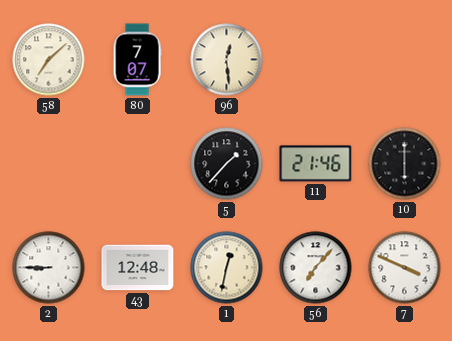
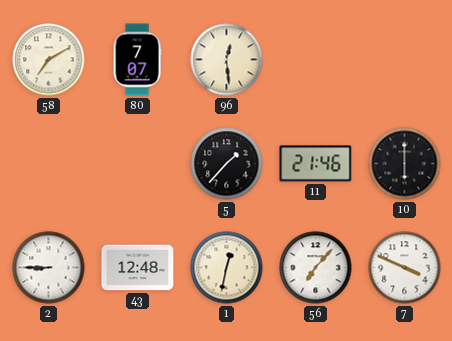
58: 7:08 -> 7:10 (49, 60)
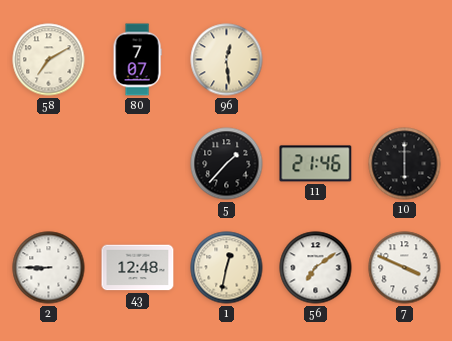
56: 7:07 -> 7:09 (316, 268)
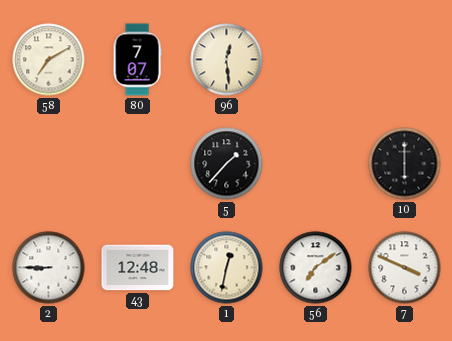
11: 21:46 -> none (316, 164)
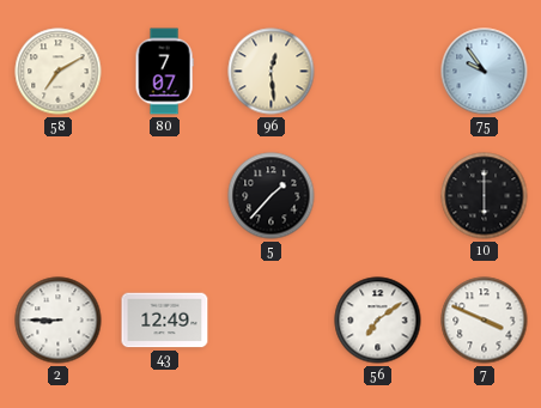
75: none -> 9:54 (485, 72)
43: 12:48 -> 12:49 (165, 321)
1: 12:32 -> none (227, 268)
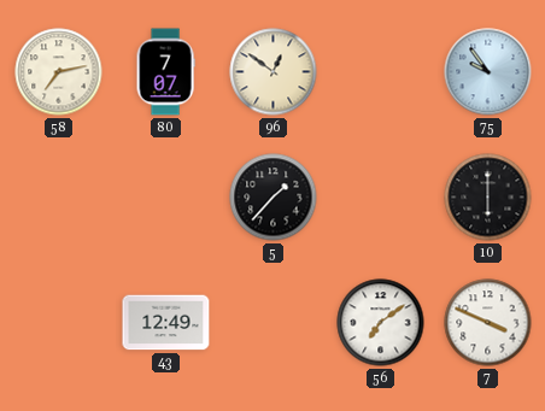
58: 7:10 -> 7:13 (59, 72)
96: 12:29 -> 12:51 (274, 72)
2: 8:45 -> none (59, 321)
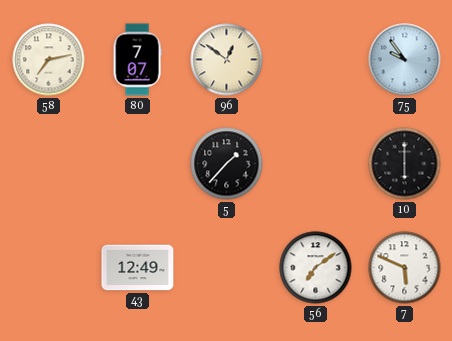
7: 3:49 -> 5:49 (405, 268)
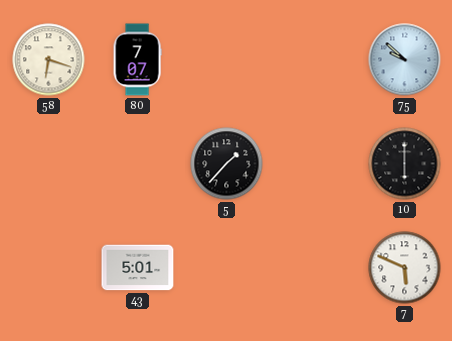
58: 7:13 -> 6:18 (49, 60)
96: 12:51 -> none (227, 60)
75: 9:54 -> 9:52 (405, 60)
43: 12:49 -> 5:01 (138, 268)
56: 7:09 -> none (316, 268)
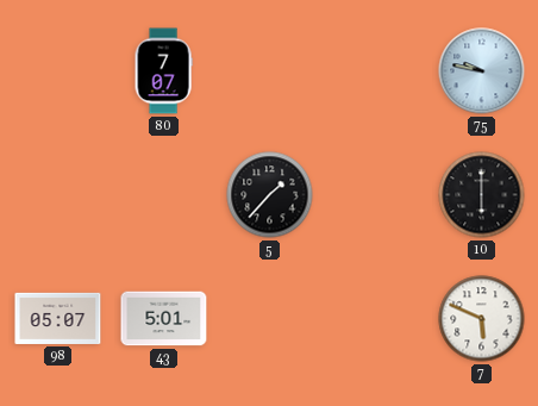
58: 6:18 -> none (49, 60)
75: 9:52 -> 9:47 (482, 71)
98: none -> 05:07 (58, 318)
